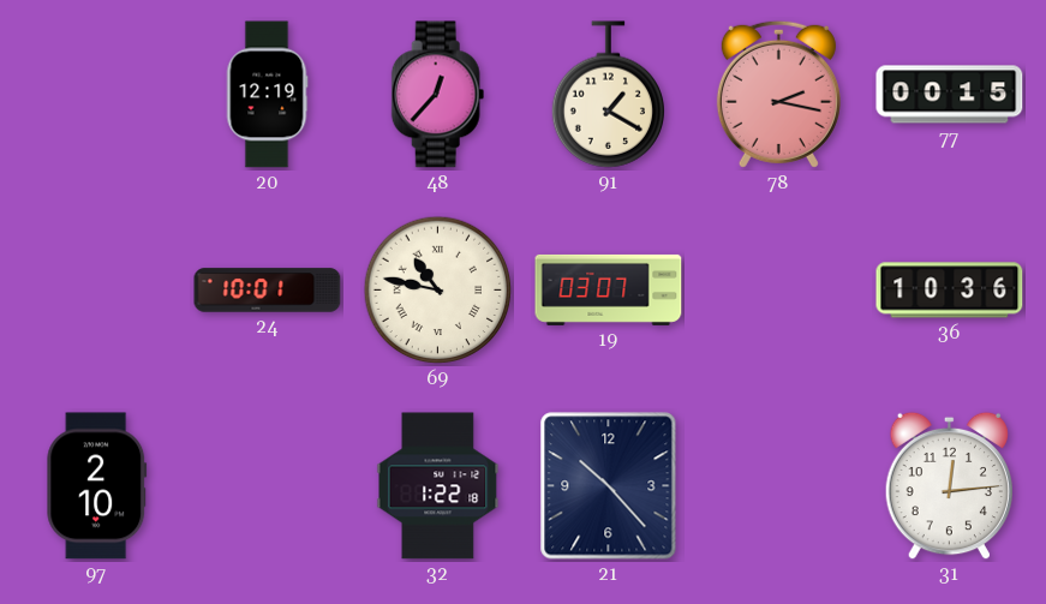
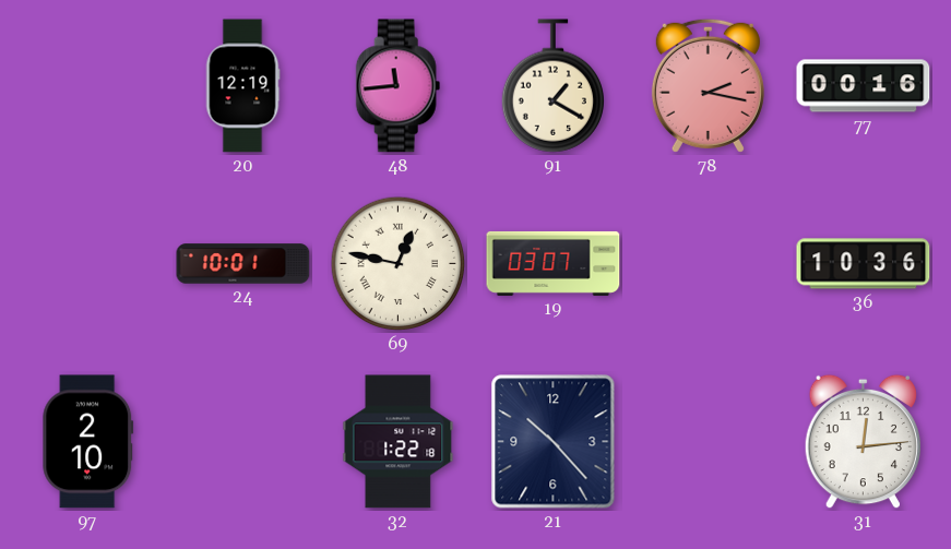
48: 12:37 -> 11:44 (399, 86)
77: 00:15 -> 00:16 (864, 86)
69: 10:47 -> 12:47 (399, 264)
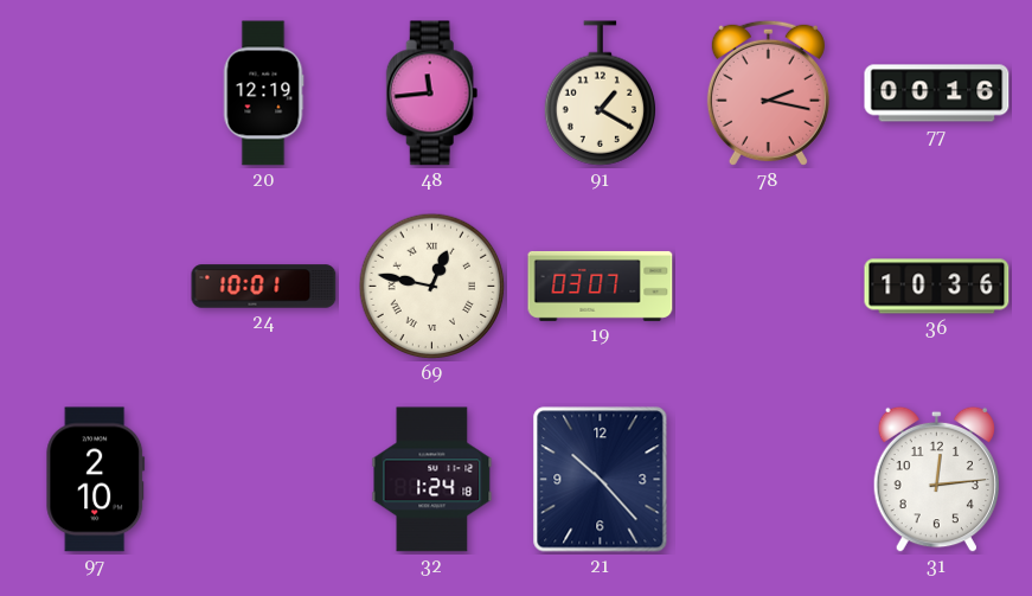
32: 1:22 -> 1:24 (432, 480)
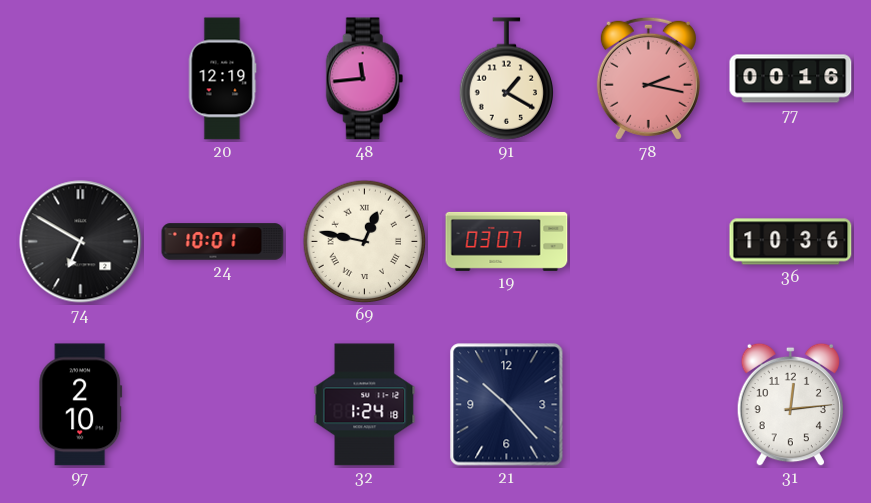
74: none -> 6:50 (81, 242)
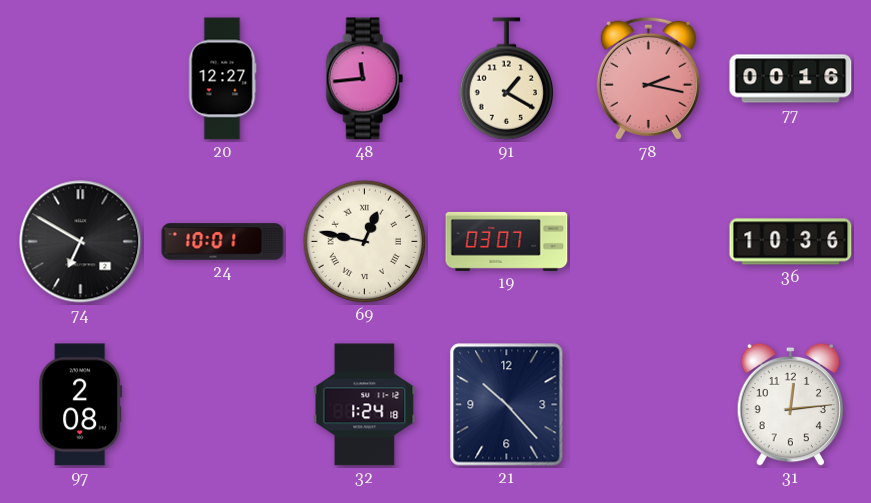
20: 12:19 -> 12:27 (222, 79)
97: 2:10 -> 2:08 (81, 405)
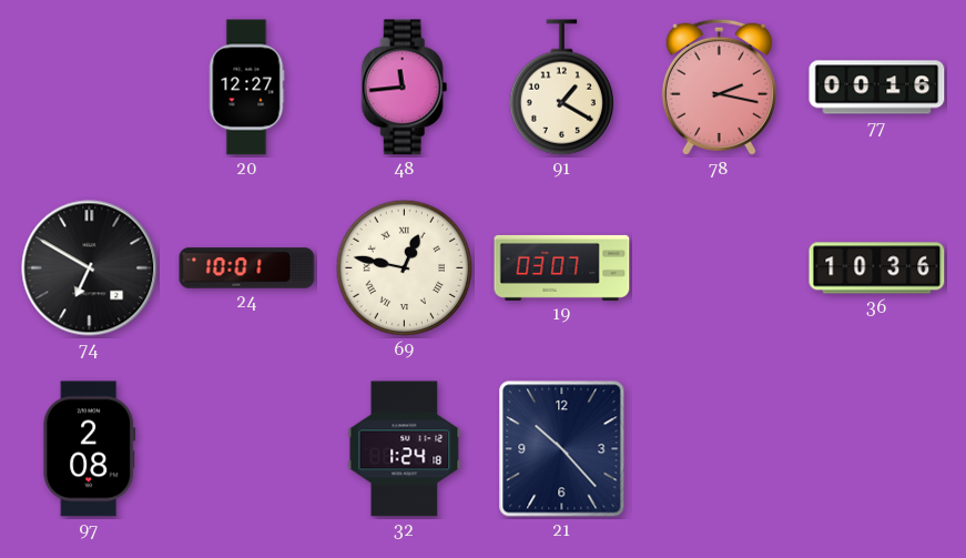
31: 12:14 -> none (790, 405)
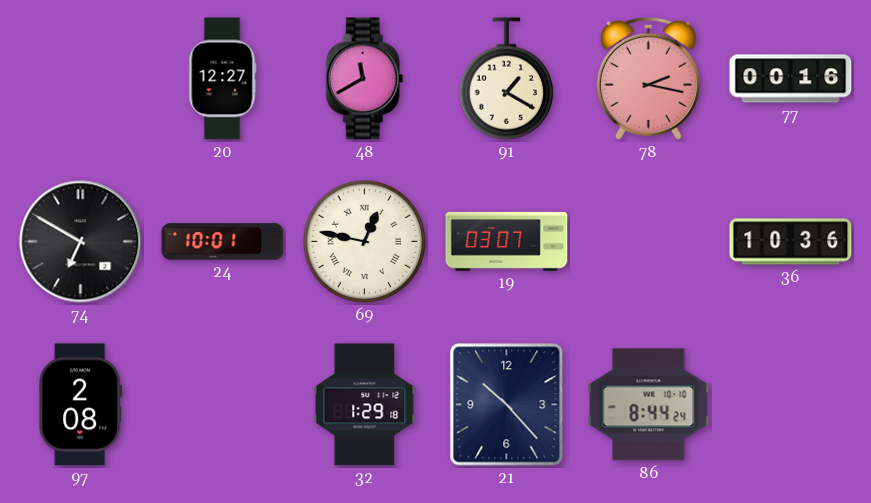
48: 11:44 -> 11:40 (365, 79)
32: 1:24 -> 1:29 (365, 405)
86: none -> 8:44 (649, 405)
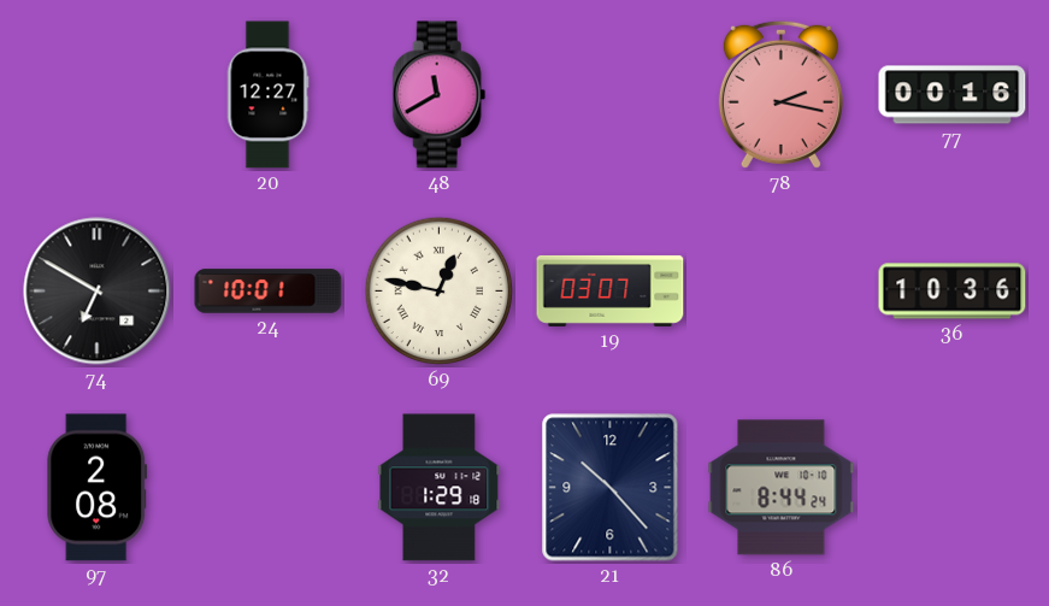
91: 1:20 -> none (506, 79)
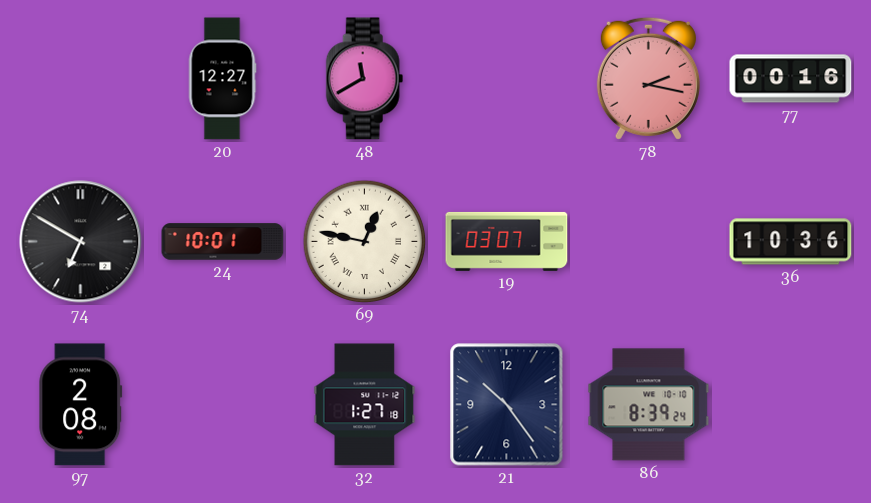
32: 1:29 -> 1:27 (365, 405)
21: 10:23 -> 10:24 (507, 405)
86: 8:44 -> 8:39 (649, 405)
